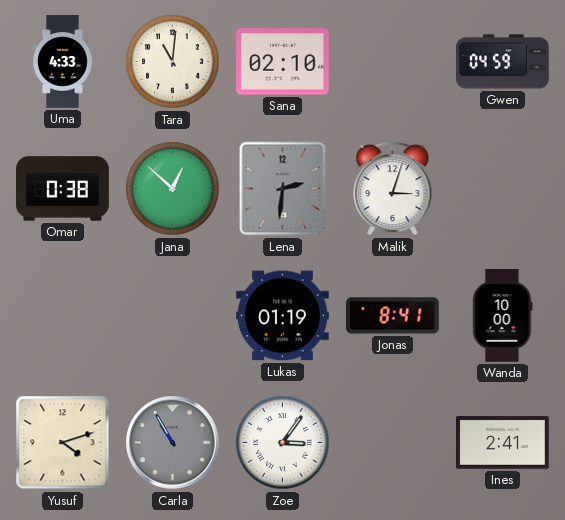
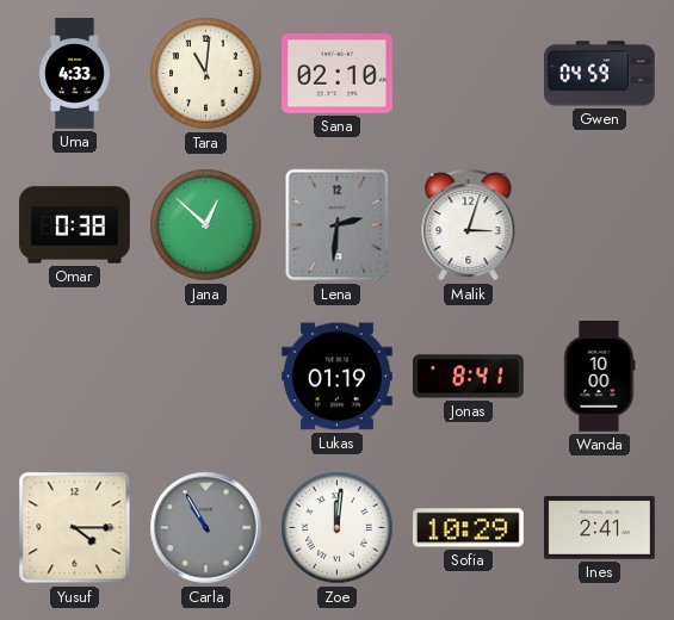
Yusuf: 4:12 -> 4:15 (75, 528)
Zoe: 3:06 -> 12:01 (338, 528)
Sofia: none -> 10:29 (469, 528)
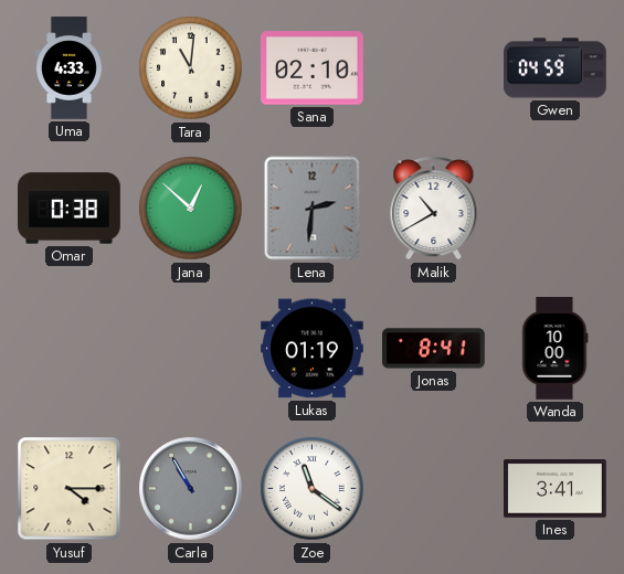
Malik: 3:03 -> 10:40 (434, 209)
Zoe: 12:01 -> 11:21 (313, 489)
Sofia: 10:29 -> none (469, 528)
Ines: 2:41 -> 3:41 (556, 489)
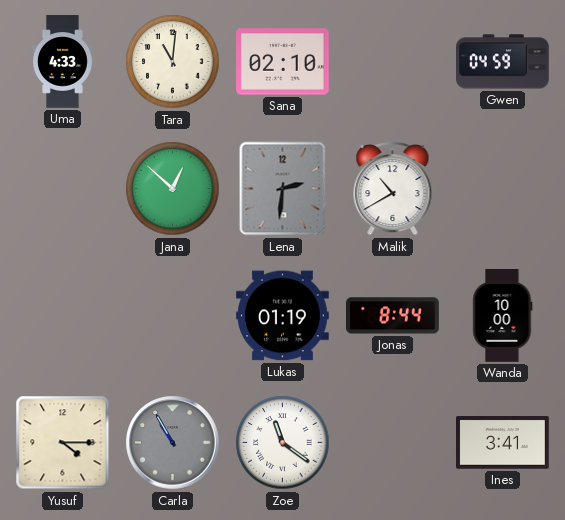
Omar: 0:38 -> none (70, 209)
Jonas: 8:41 -> 8:44 (393, 316)
